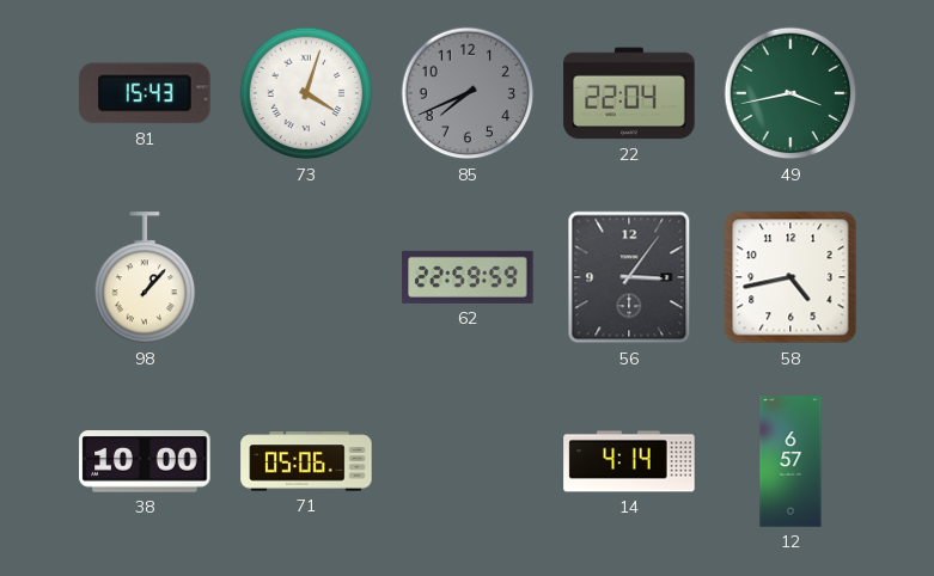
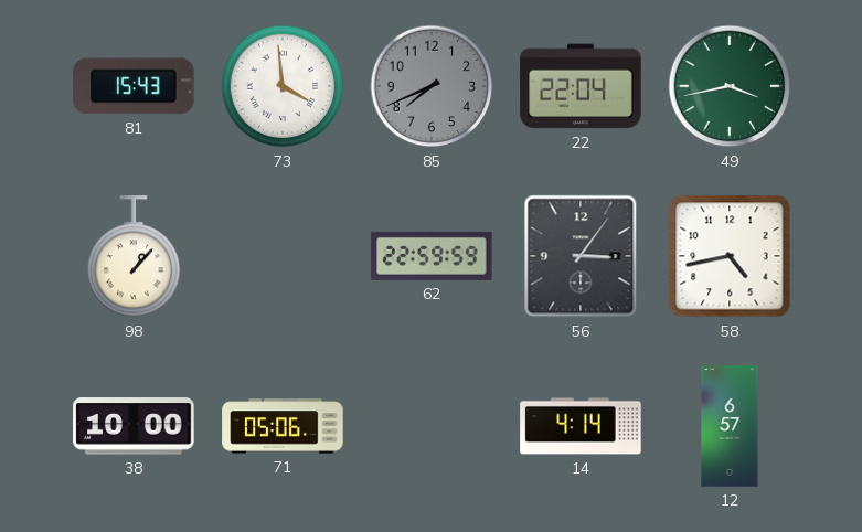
73: 4:03 -> 3:59 (283, 86)
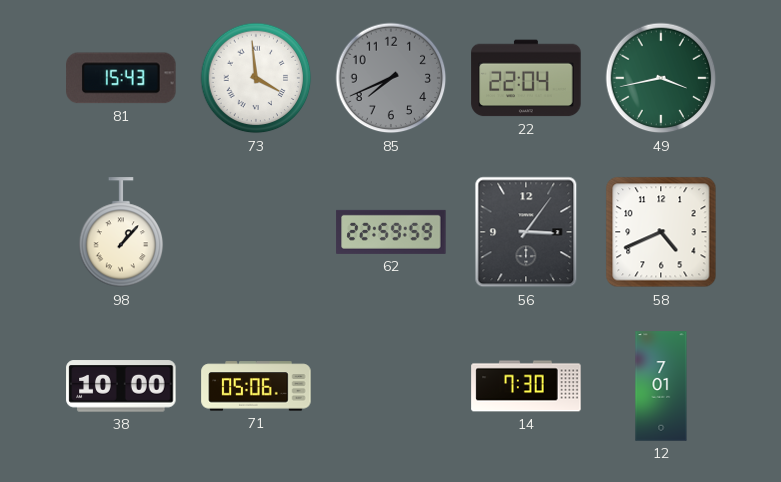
58: 4:43 -> 4:41 (661, 232)
14: 4:14 -> 7:30 (526, 386)
12: 6:57 -> 7:01 (661, 386)
